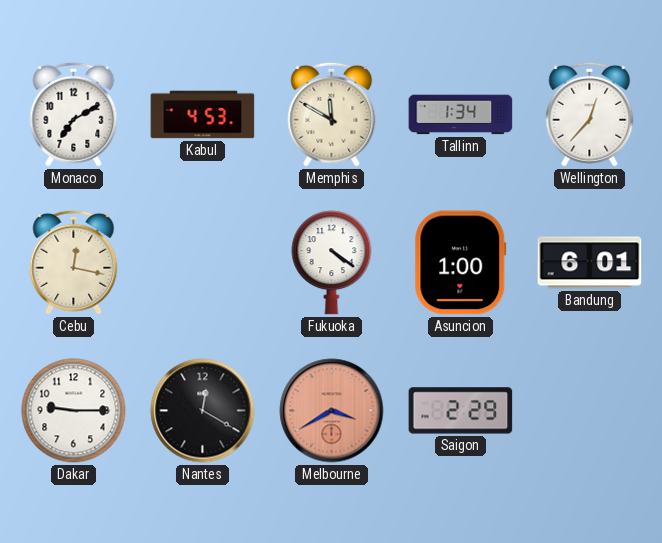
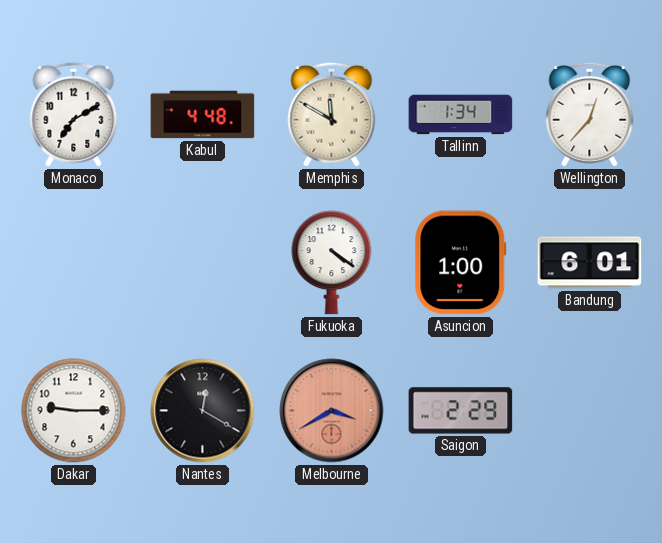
Kabul: 4:53 -> 4:48 (203, 115)
Cebu: 12:17 -> none (74, 262)
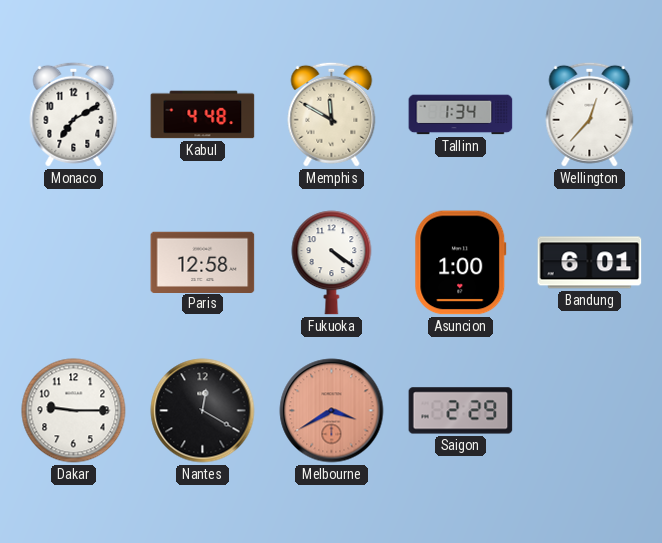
Paris: none -> 12:58 (203, 262)
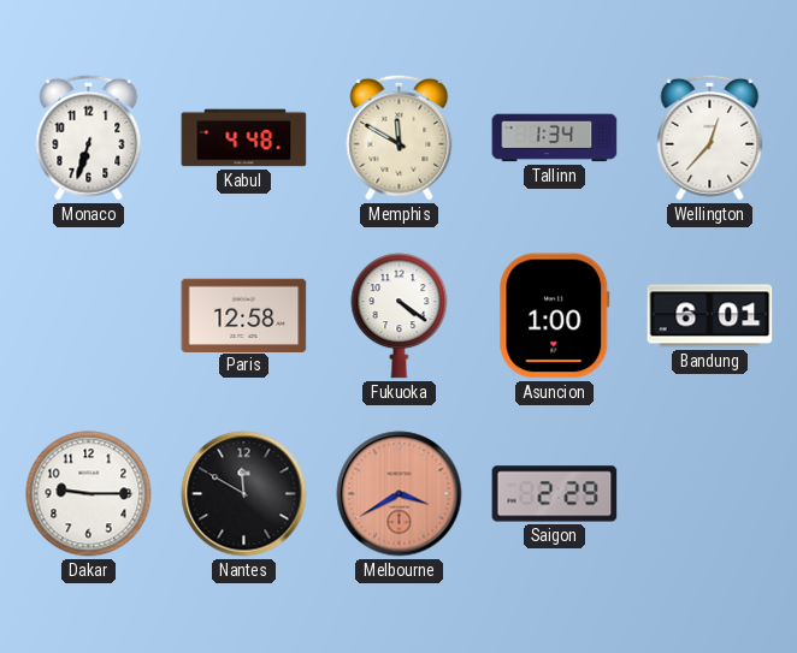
Monaco: 7:10 -> 6:33 (89, 137)
Nantes: 12:20 -> 11:50 (244, 494)
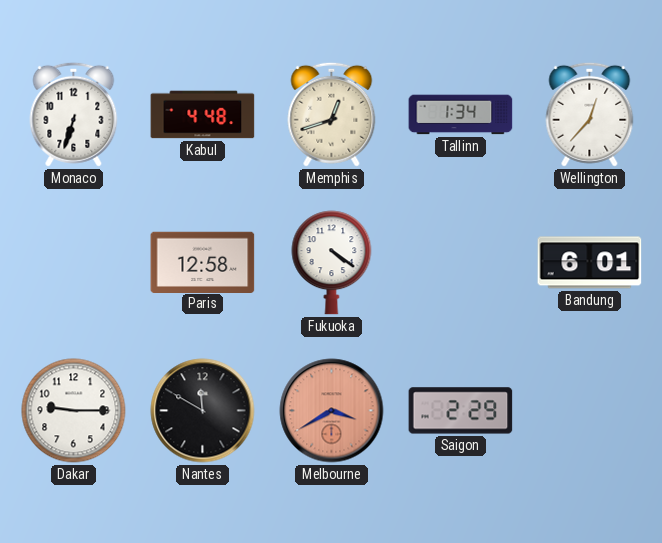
Memphis: 11:50 -> 12:42 (332, 114)
Asuncion: 1:00 -> none (555, 316)
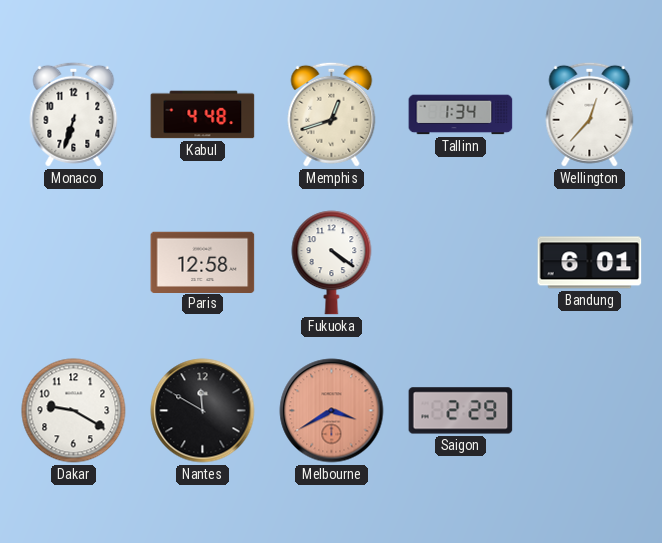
Dakar: 9:15 -> 9:20 (74, 411)
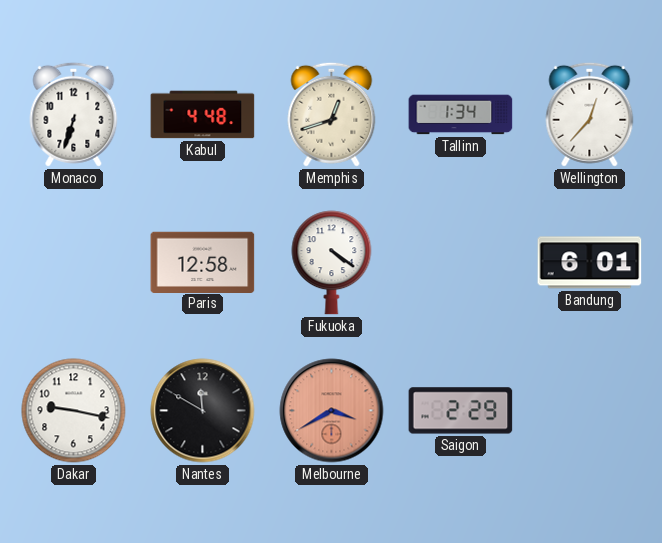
Dakar: 9:20 -> 9:17 (74, 411)
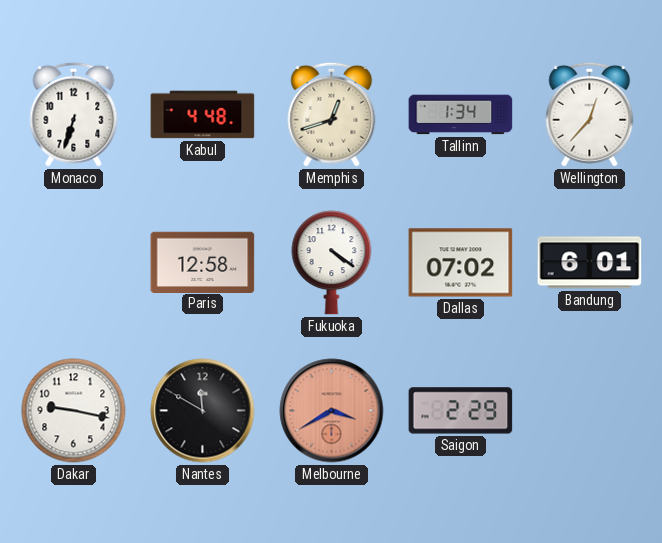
Dallas: none -> 07:02 (461, 263)
